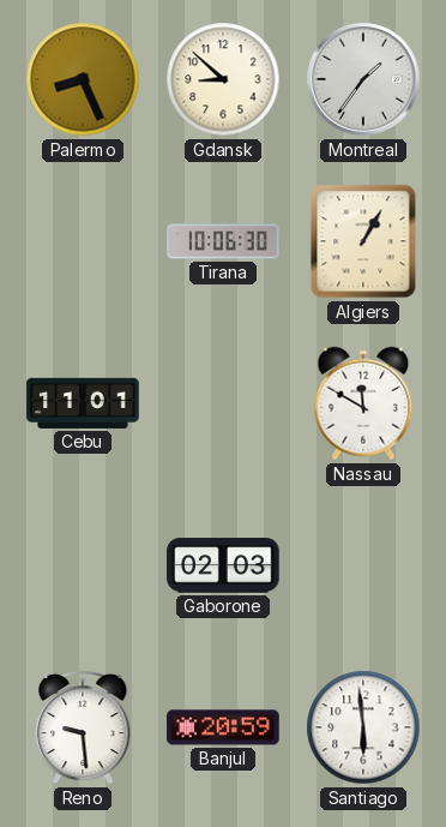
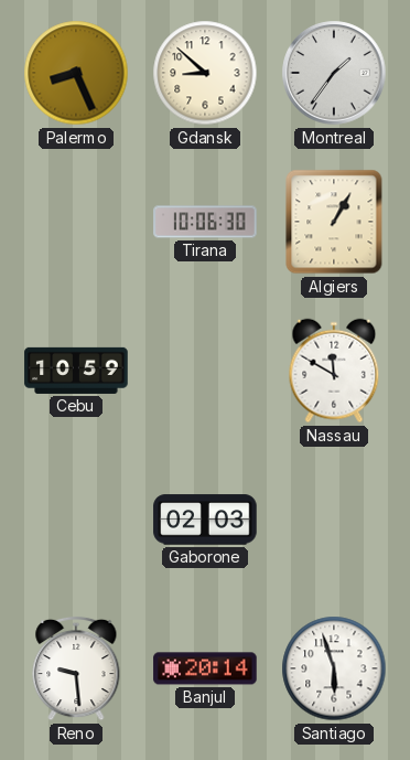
Cebu: 11:01 -> 10:59 (76, 371)
Banjul: 20:59 -> 20:14 (205, 668)
Santiago: 5:59 -> 5:57 (334, 668)
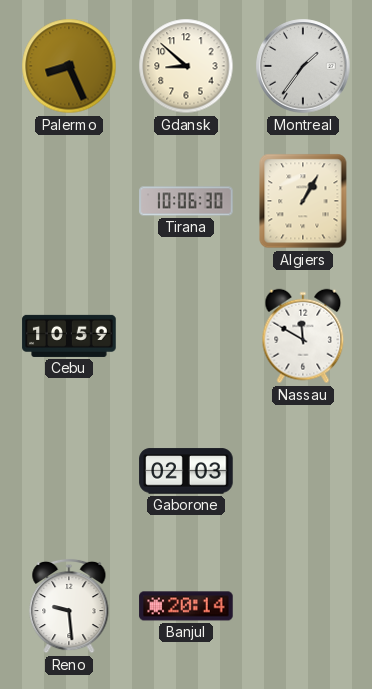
Santiago: 5:57 -> none (334, 668)
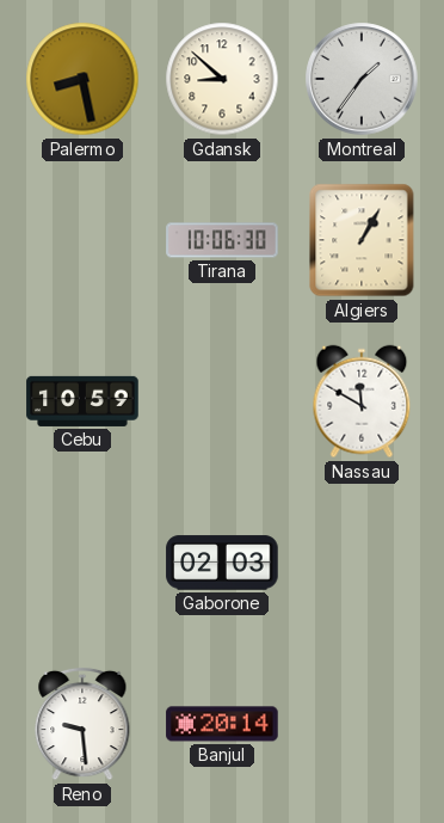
Palermo: 8:26 -> 8:28 (82, 79)
